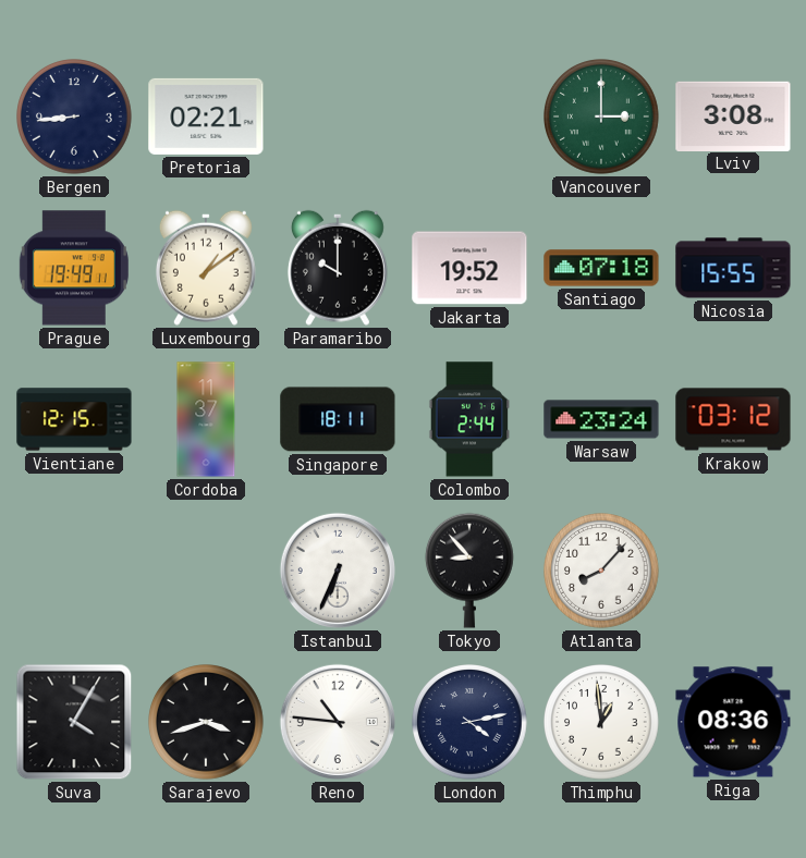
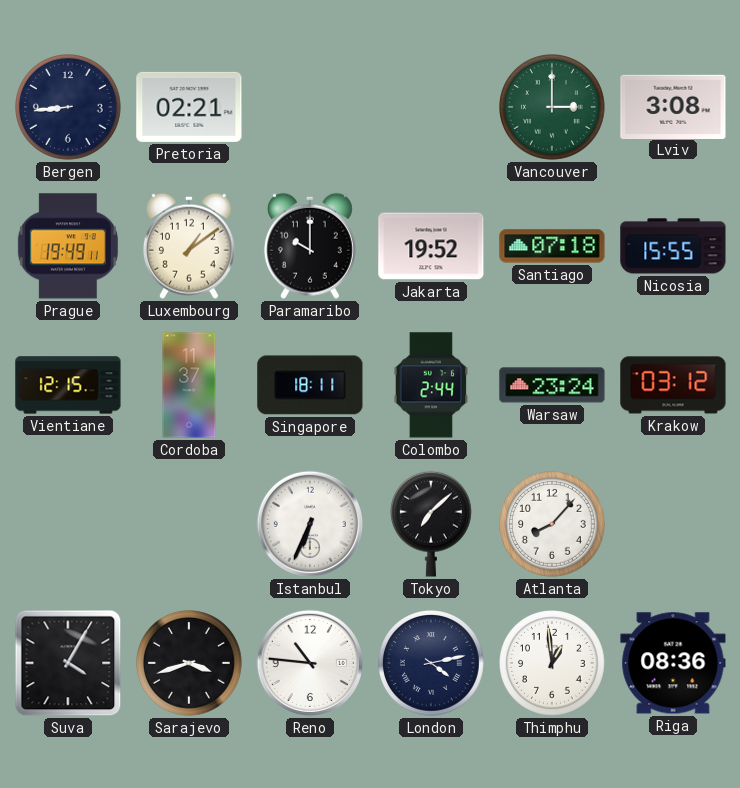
Tokyo: 8:53 -> 7:08 (431, 524)
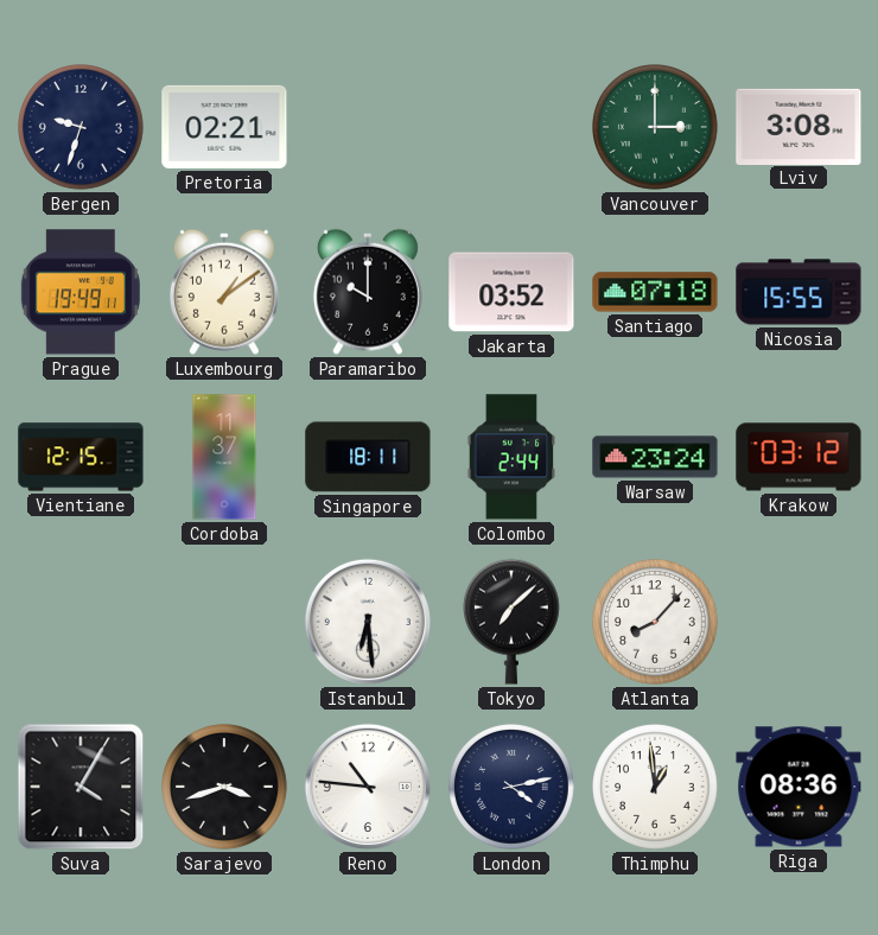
Bergen: 8:44 -> 9:33 (82, 128)
Jakarta: 19:52 -> 03:52 (511, 292)
Istanbul: 6:34 -> 6:29 (368, 622)
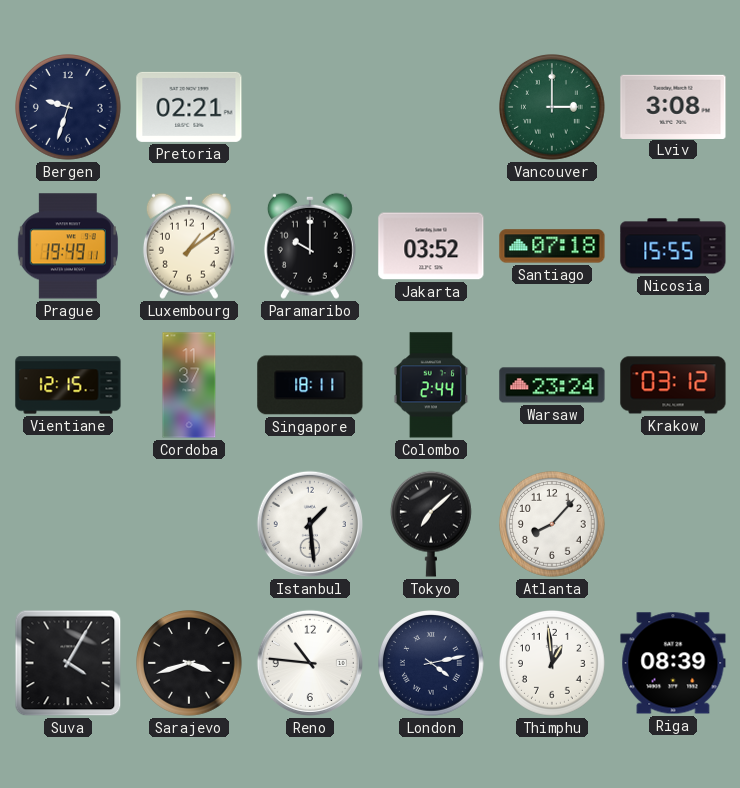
Istanbul: 6:29 -> 1:29 (310, 524)
Riga: 08:36 -> 08:39 (673, 663)
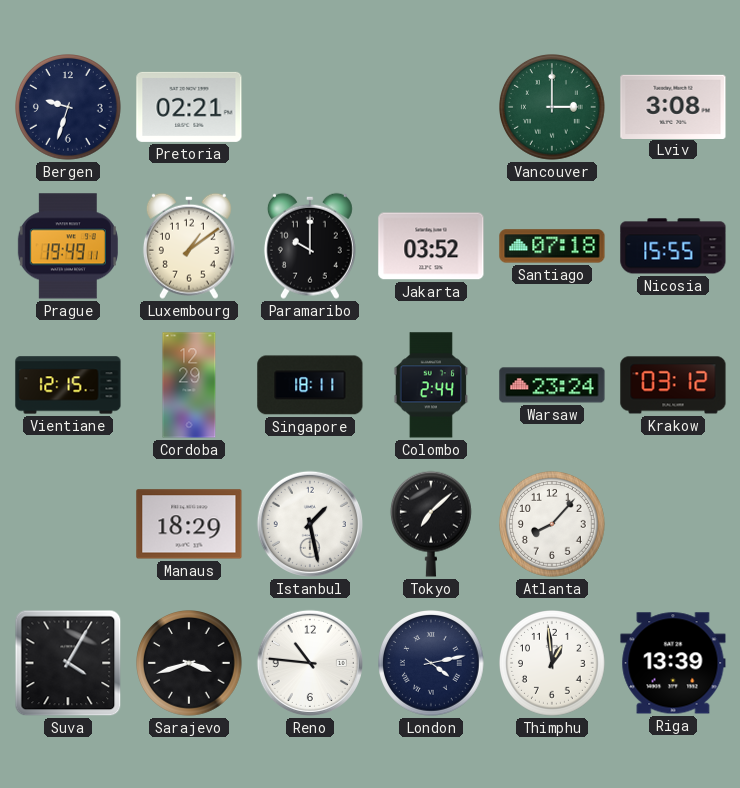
Cordoba: 11:37 -> 12:29 (189, 385)
Manaus: none -> 18:29 (189, 524)
Istanbul: 1:29 -> 1:28 (310, 524)
Riga: 08:39 -> 13:39 (673, 663)
